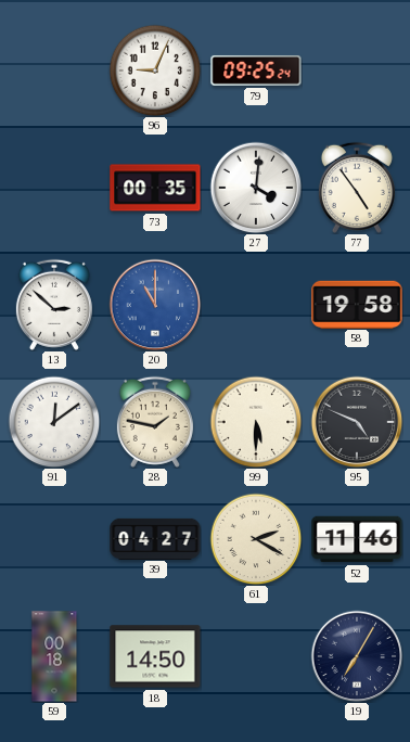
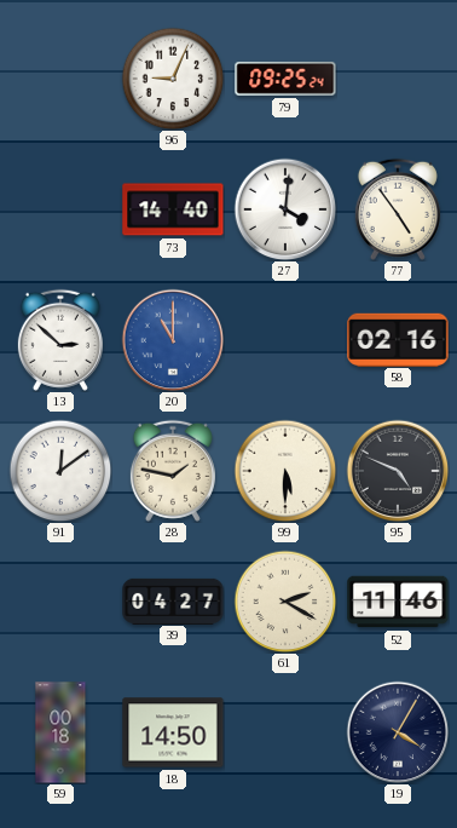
73: 00:35 -> 14:40 (173, 209)
58: 19:58 -> 02:16 (398, 339)
19: 7:05 -> 4:05 (398, 732)
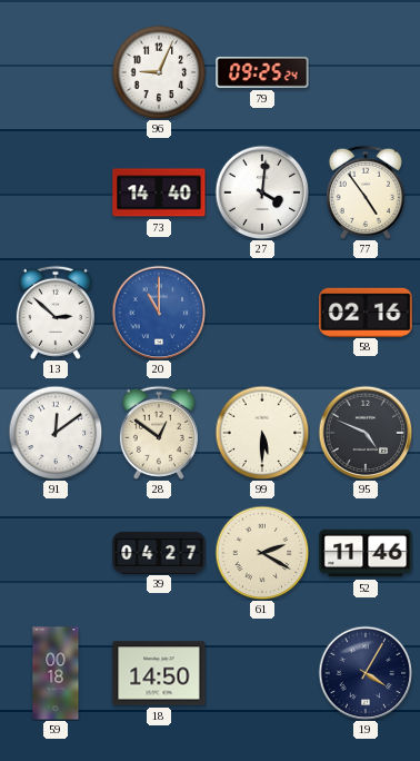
28: 1:47 -> 12:51 (159, 433)
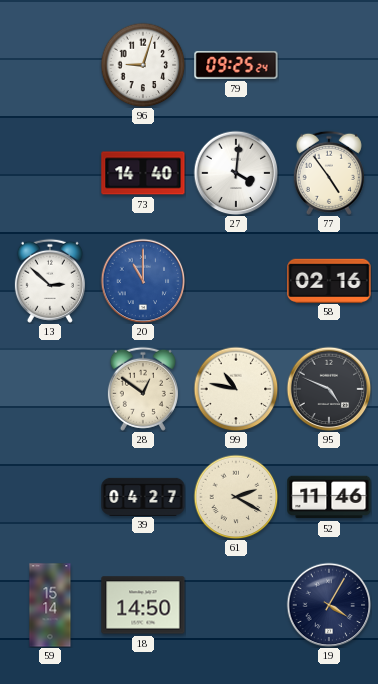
96: 9:04 -> 9:03 (143, 65)
91: 12:09 -> none (56, 433)
99: 5:30 -> 10:47 (236, 389)
59: 00:18 -> 15:14 (50, 605)
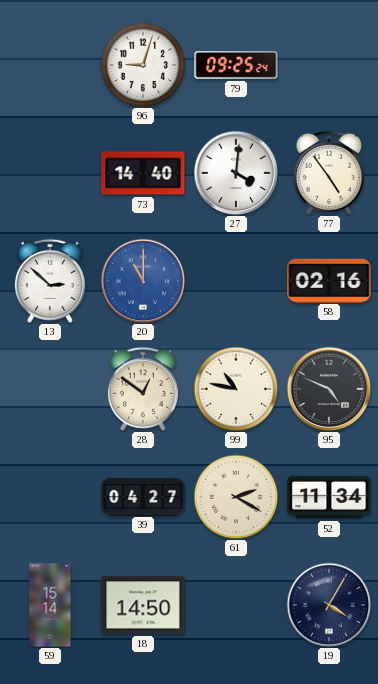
52: 11:46 -> 11:34 (329, 497)
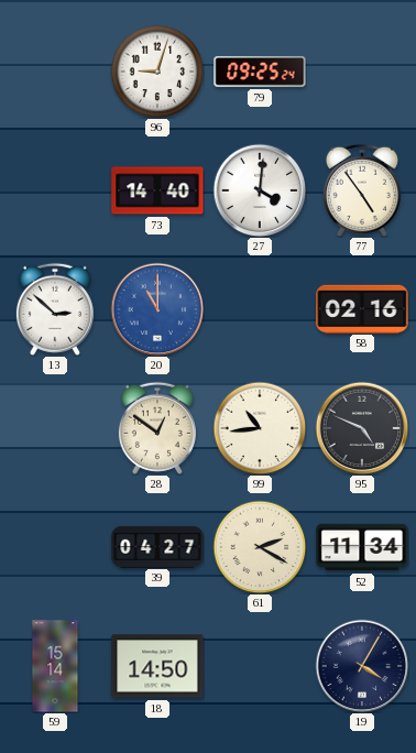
99: 10:47 -> 10:44 (260, 428)
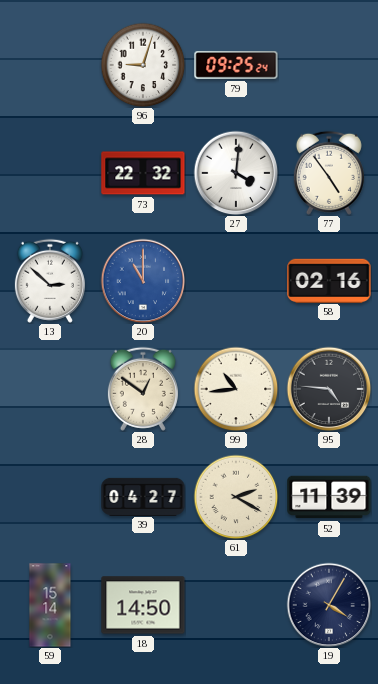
73: 14:40 -> 22:32 (143, 173)
95: 4:49 -> 4:46 (329, 389)
52: 11:34 -> 11:39 (329, 497)
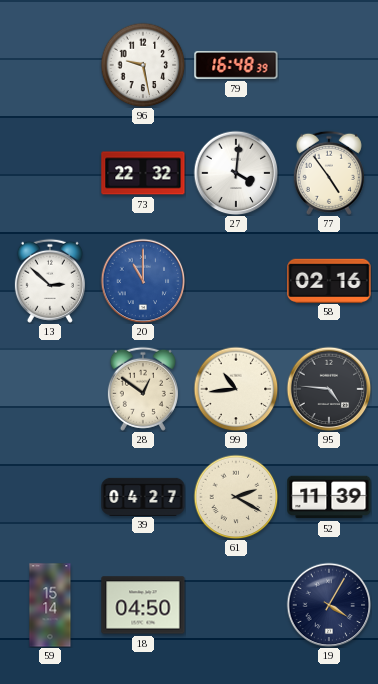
96: 9:03 -> 9:28 (143, 65)
79: 09:25 -> 16:48 (236, 65)
18: 14:50 -> 04:50 (143, 605)
